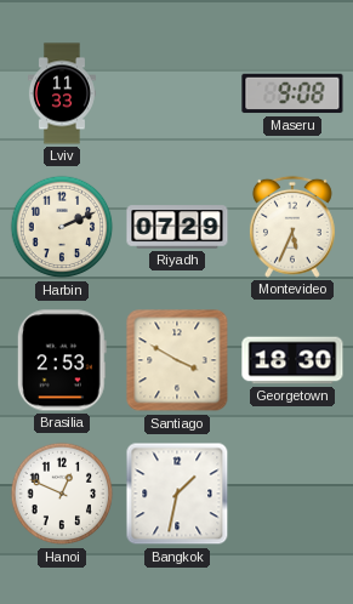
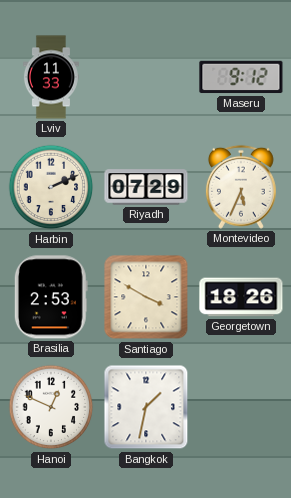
Maseru: 9:08 -> 9:12 (241, 77)
Georgetown: 18:30 -> 18:26 (241, 297)
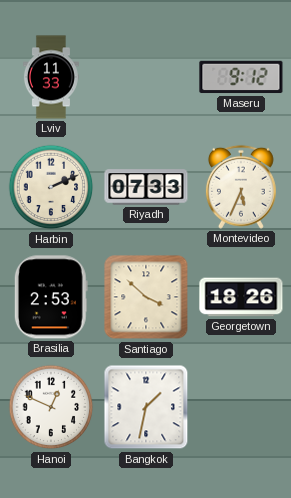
Riyadh: 07:29 -> 07:33 (146, 187)
Santiago: 3:50 -> 3:52 (146, 297)
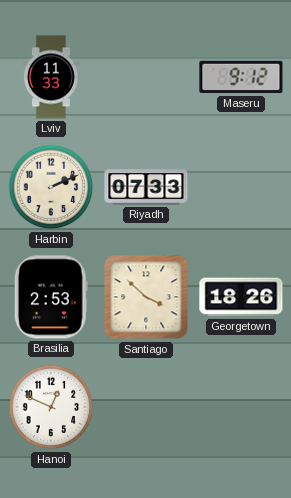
Montevideo: 5:34 -> none (241, 187)
Bangkok: 1:32 -> none (146, 407)
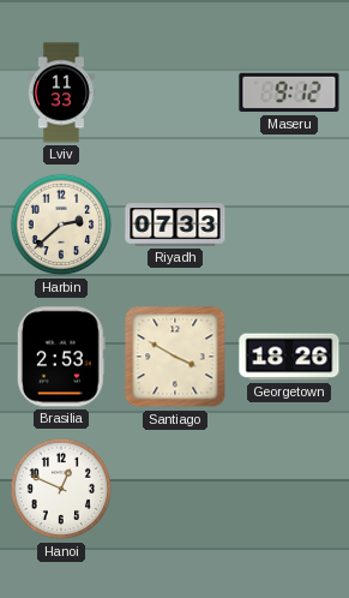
Harbin: 2:11 -> 2:38 (61, 225)
Santiago: 3:52 -> 3:50 (175, 357)
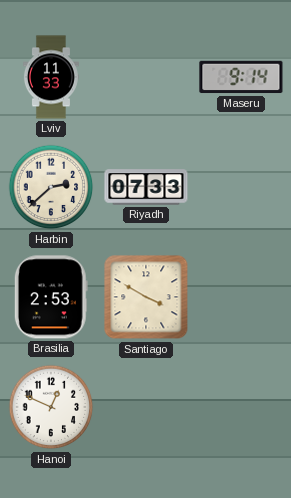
Maseru: 9:12 -> 9:14 (241, 77)
Georgetown: 18:26 -> none (289, 357)
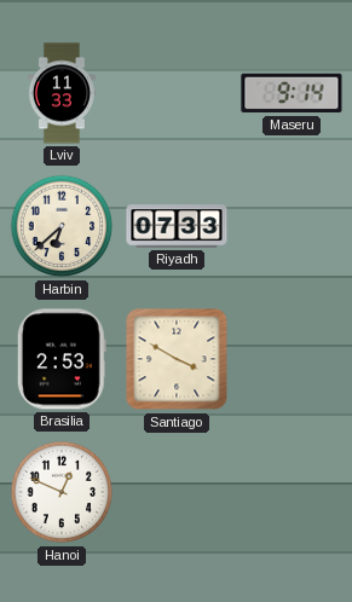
Harbin: 2:38 -> 6:38 (62, 226)
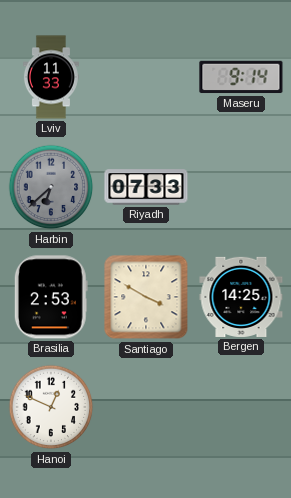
Harbin dial: cream -> grey (51, 187)
Bergen: none -> 14:25 (241, 297)
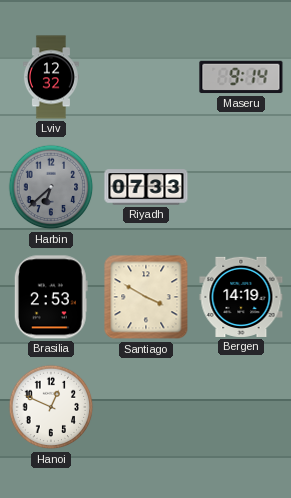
Lviv: 11:33 -> 12:32 (51, 77)
Bergen: 14:25 -> 14:19 (241, 297)
